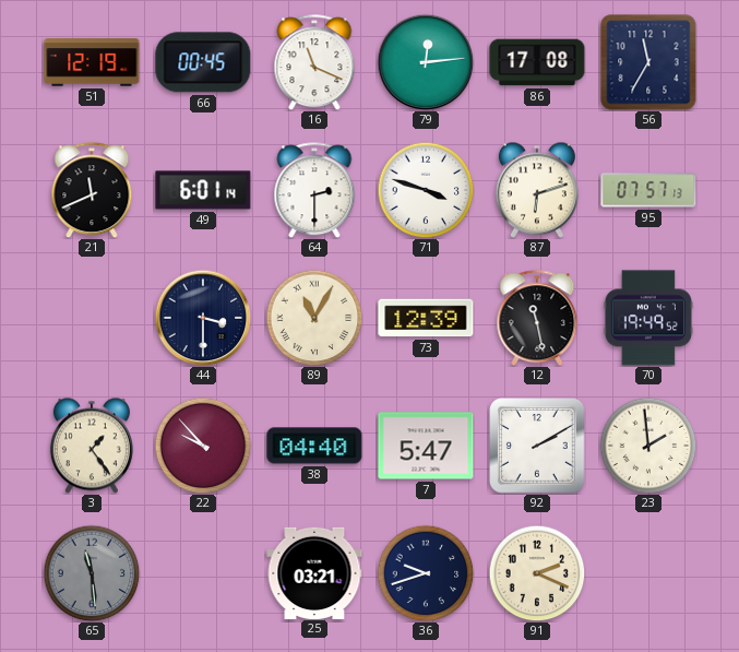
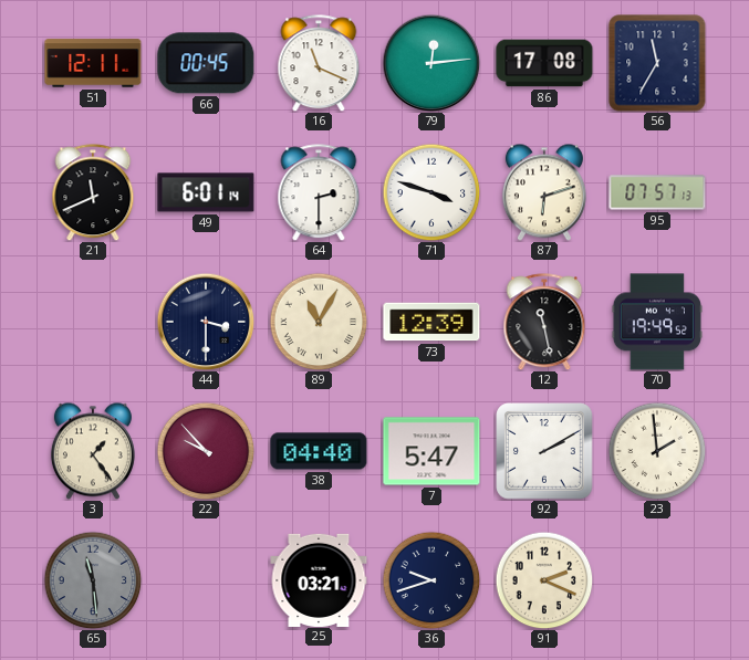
51: 12:19 -> 12:11 (93, 63)
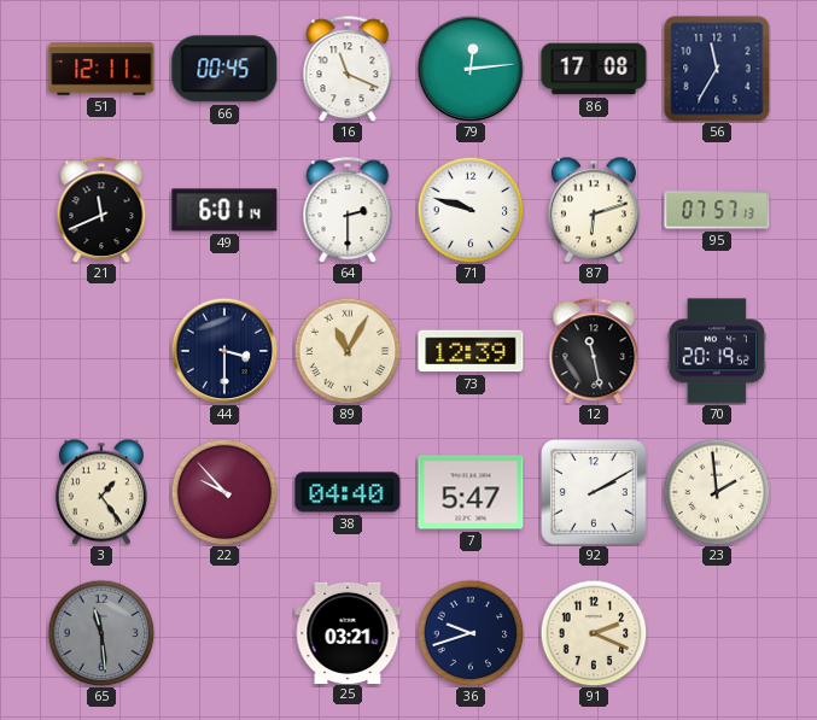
71: 3:48 -> 9:48 (471, 210)
70: 19:49 -> 20:19 (717, 351)
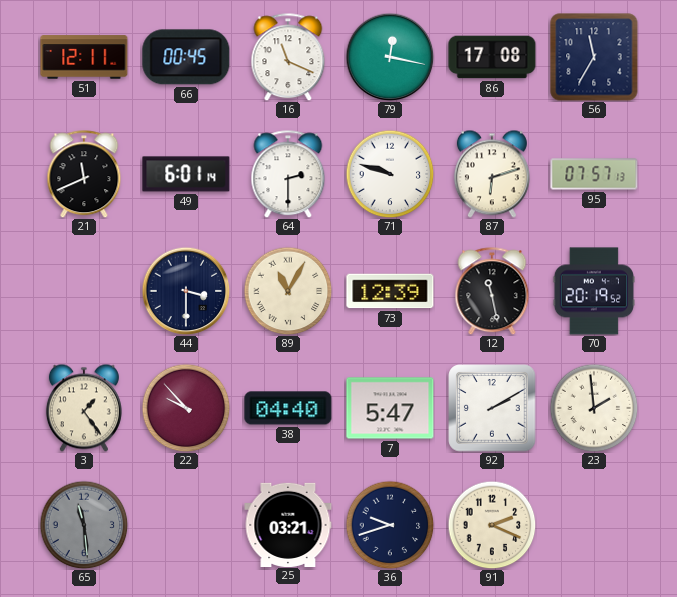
79: 12:14 -> 12:17 (390, 57)
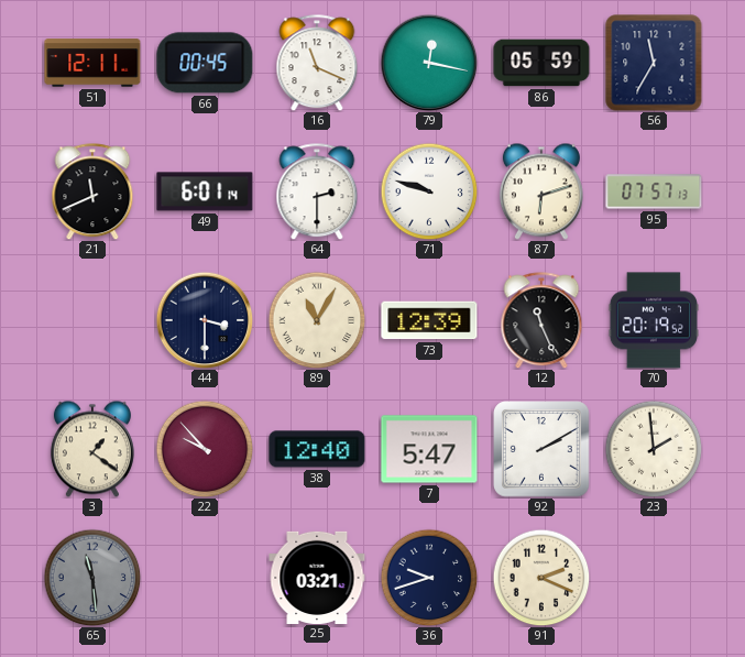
86: 17:08 -> 05:59 (541, 63)
12: 11:28 -> 11:26 (541, 320)
3: 1:24 -> 1:21 (92, 449)
38: 04:40 -> 12:40 (317, 449)
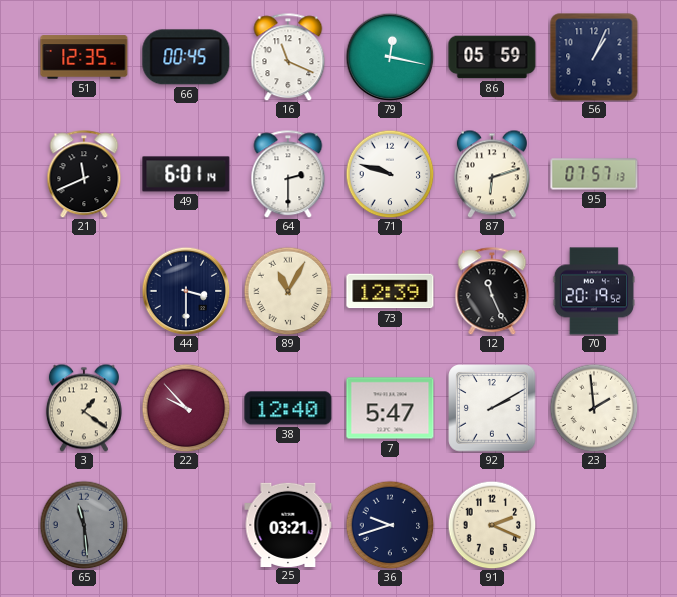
51: 12:11 -> 12:35 (84, 57)
56: 11:35 -> 1:04 (594, 57)
